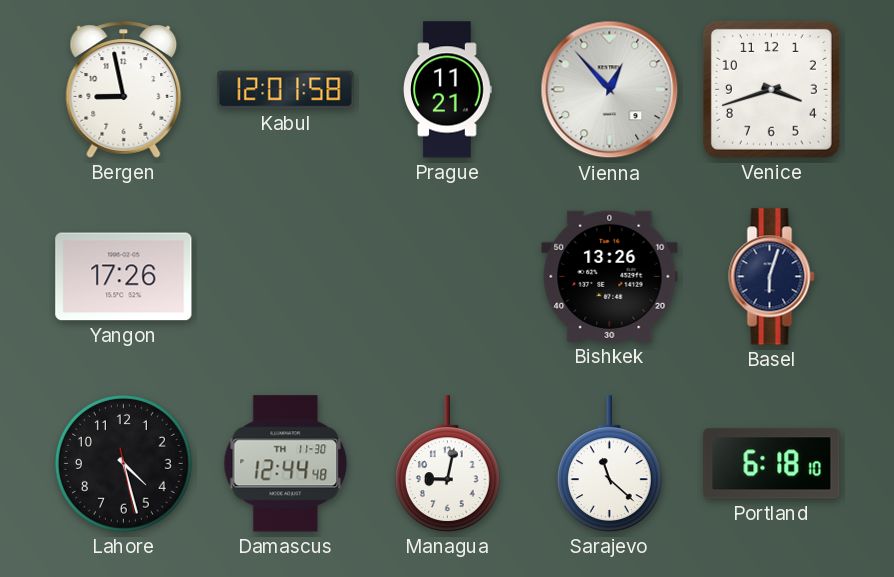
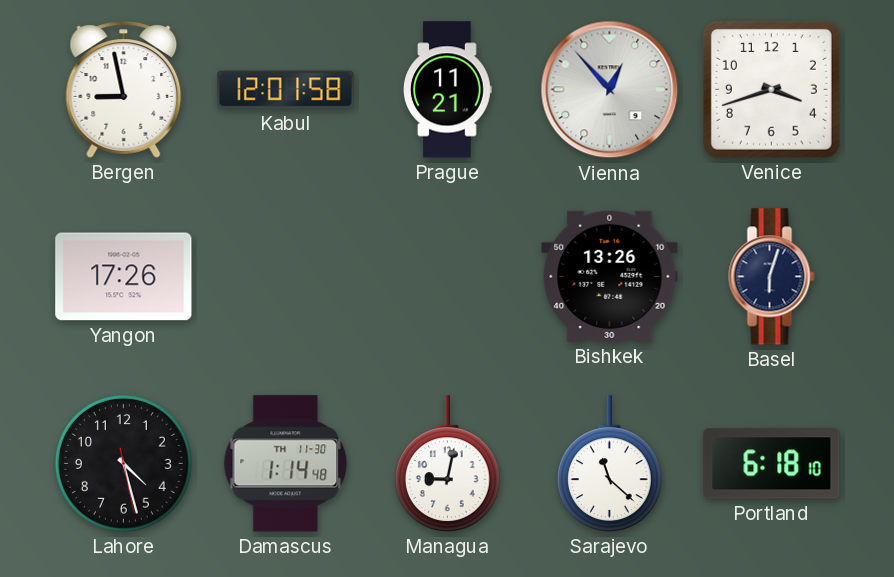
Damascus: 12:44 -> 1:14 (286, 464)
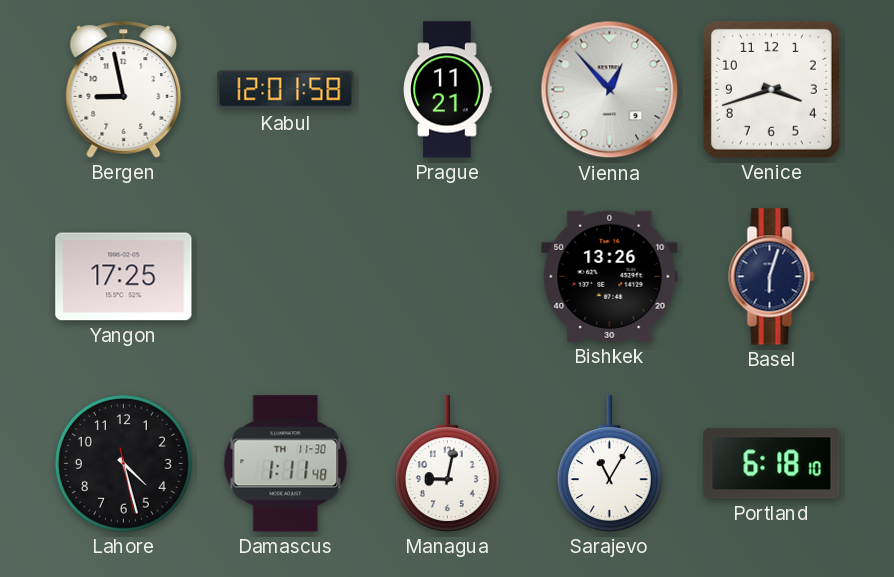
Yangon: 17:26 -> 17:25 (124, 277)
Damascus: 1:14 -> 1:11 (286, 464)
Sarajevo: 11:22 -> 11:05 (609, 464)
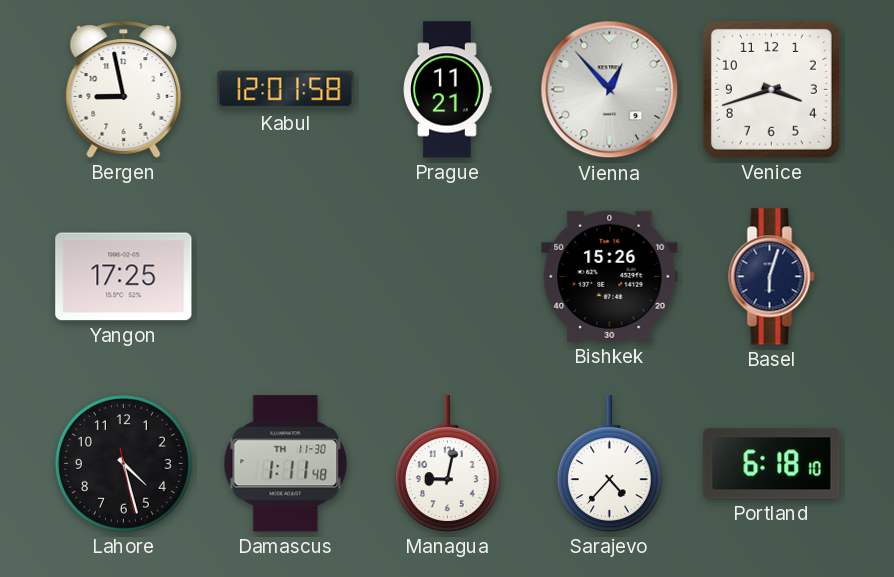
Bishkek: 13:26 -> 15:26 (610, 276)
Sarajevo: 11:05 -> 4:37 (609, 464)
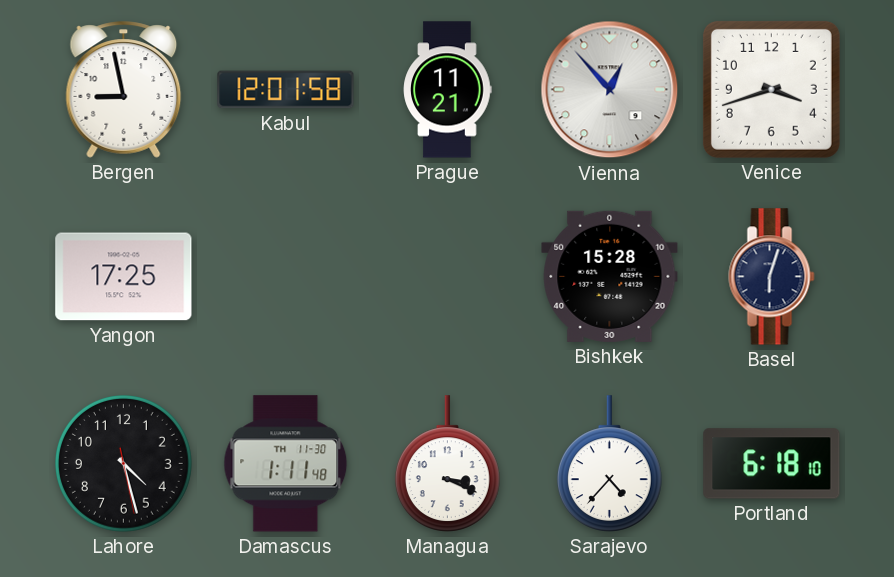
Bishkek: 15:26 -> 15:28 (610, 276)
Managua: 9:02 -> 3:19 (447, 464)
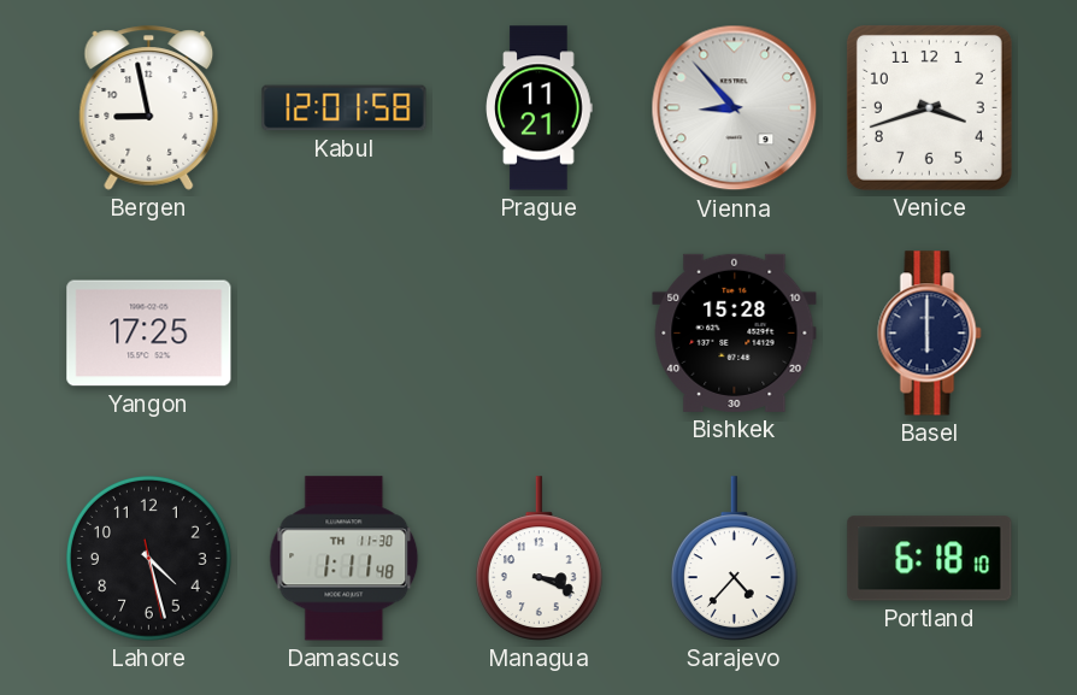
Vienna: 12:53 -> 8:53 (735, 108)
Basel: 6:03 -> 6:00 (930, 334)
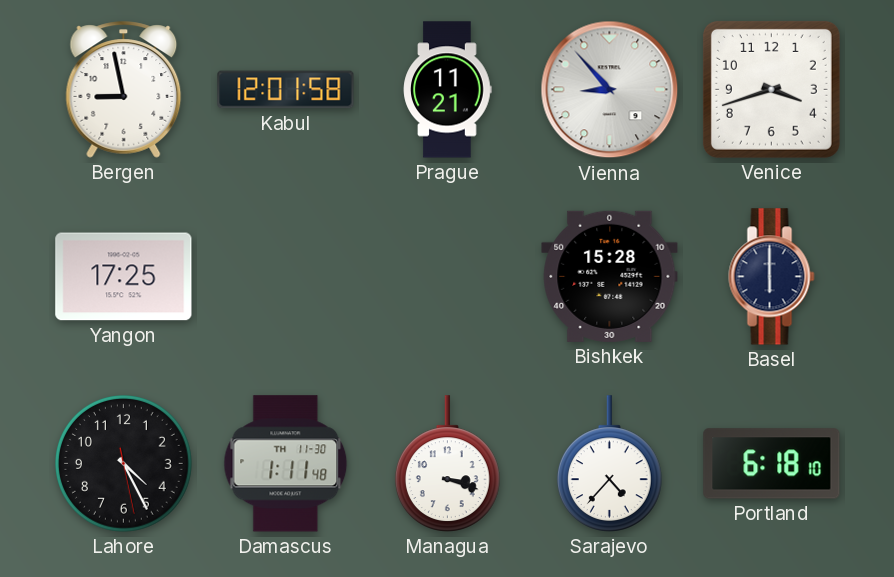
Lahore: 4:27 -> 4:25 (124, 464)
Managua: 3:19 -> 3:18 (447, 464)
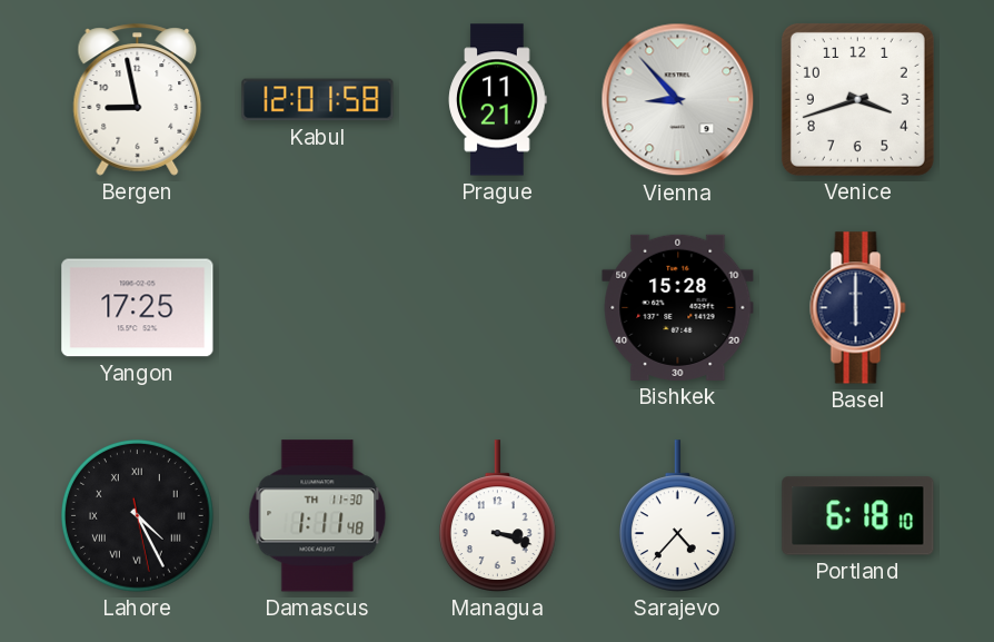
Lahore numerals: Arabic -> Roman (138, 516)
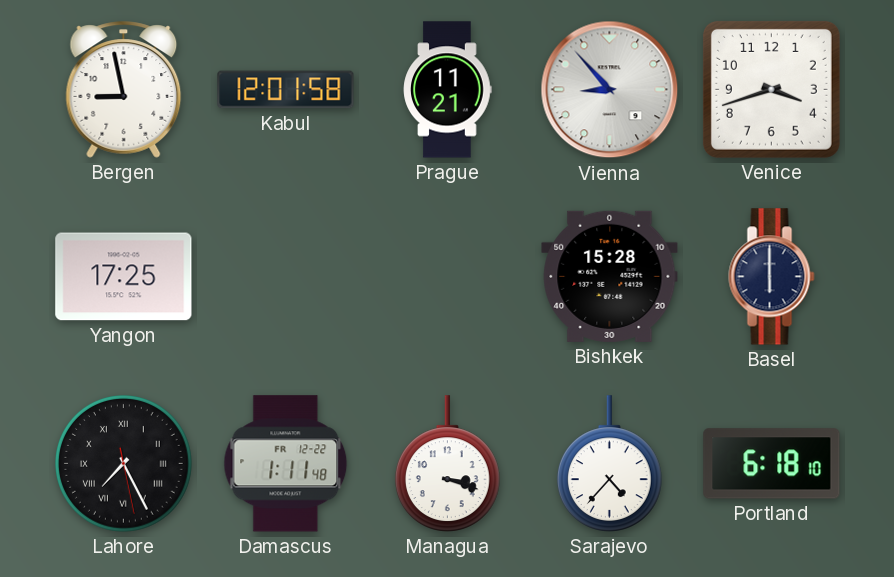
Lahore: 4:25 -> 7:25 (124, 464)
Damascus date: TH 11-30 -> FR 12-22 (286, 464)
